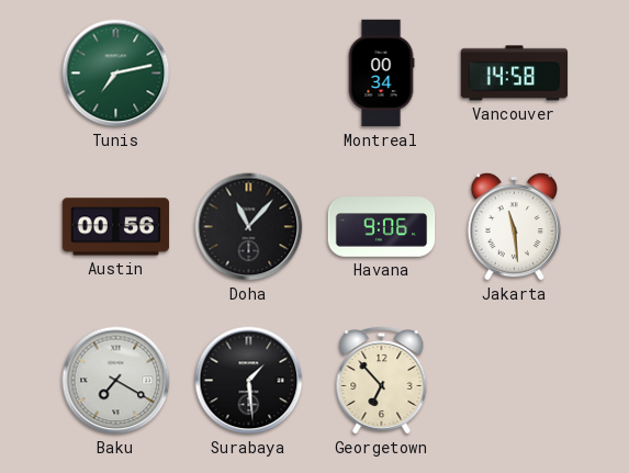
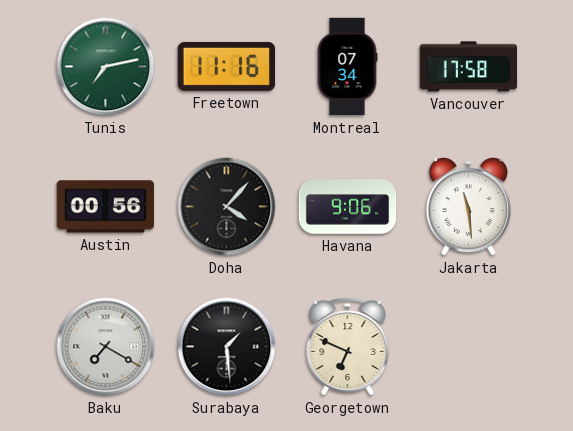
Freetown: none -> 11:16 (227, 66)
Montreal: 00:34 -> 07:34 (347, 67)
Vancouver: 14:58 -> 17:58 (469, 67)
Doha: 11:07 -> 4:07 (227, 207)
Georgetown: 6:53 -> 6:49 (348, 347)
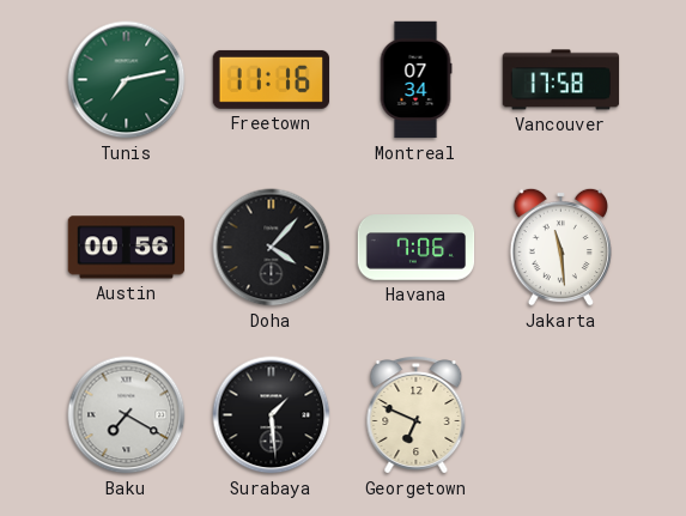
Havana: 9:06 -> 7:06 (417, 248)
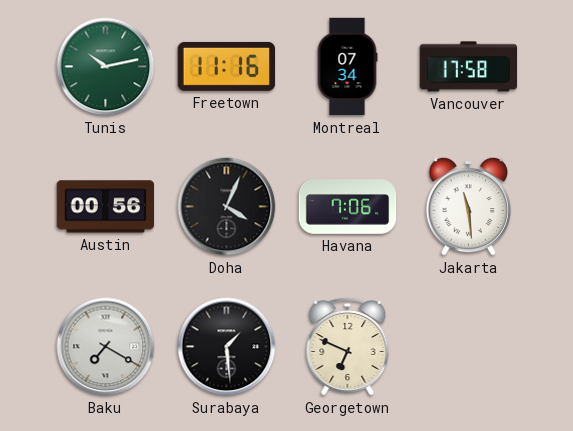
Tunis: 7:13 -> 10:13 (106, 67)
Doha: 4:07 -> 4:04 (227, 207)
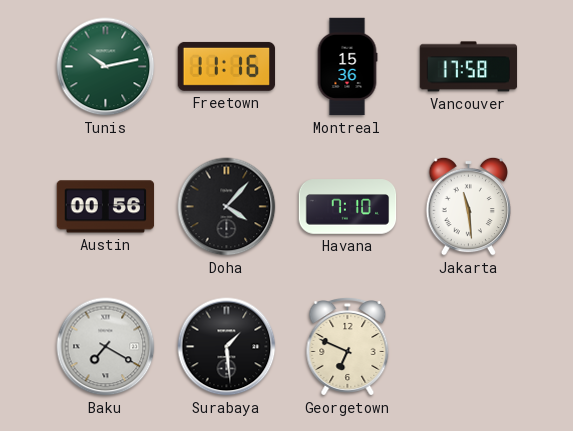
Montreal: 07:34 -> 15:36 (347, 67)
Doha: 4:04 -> 4:07 (227, 207)
Havana: 7:06 -> 7:10 (348, 207)
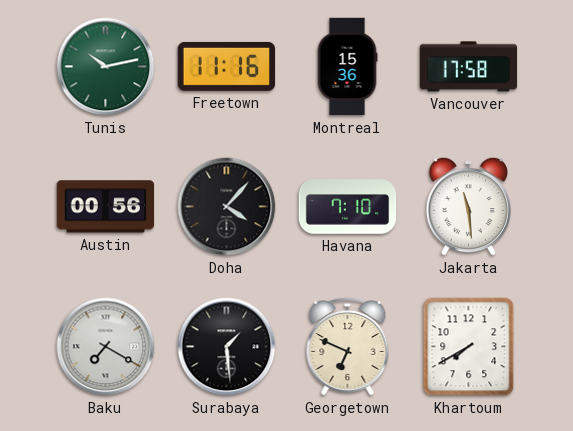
Khartoum: none -> 7:40 (469, 347)
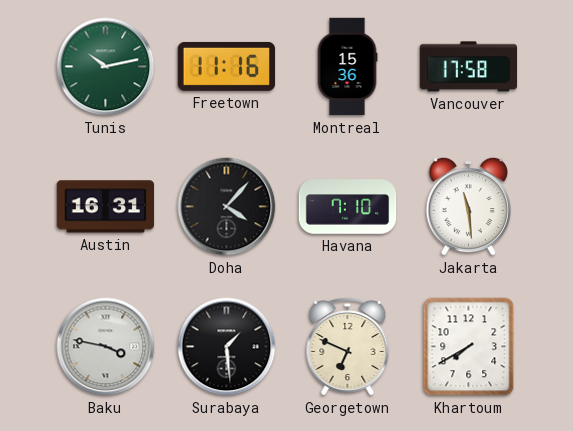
Austin: 00:56 -> 16:31 (106, 207)
Baku: 7:20 -> 3:47 (106, 347)
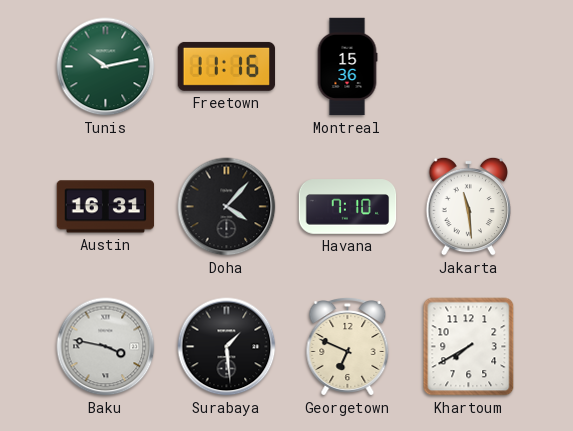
Vancouver: 17:58 -> none (469, 67)
